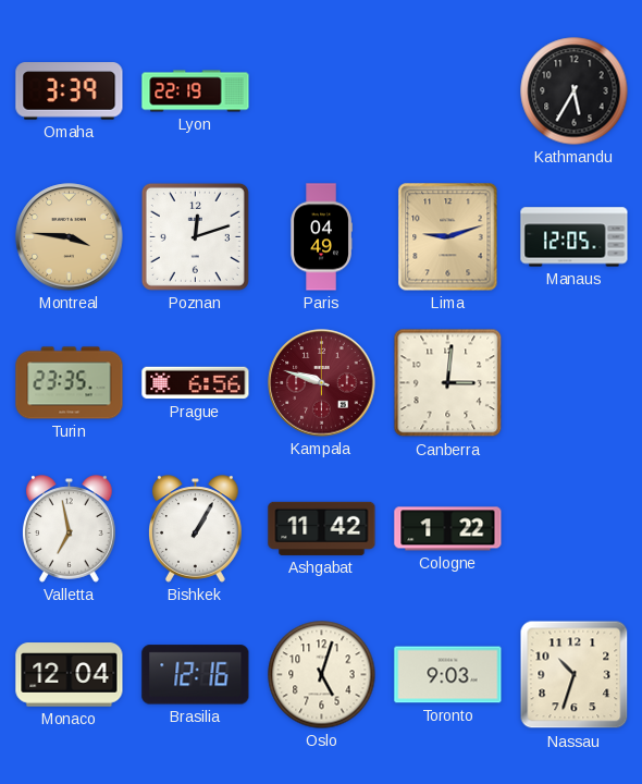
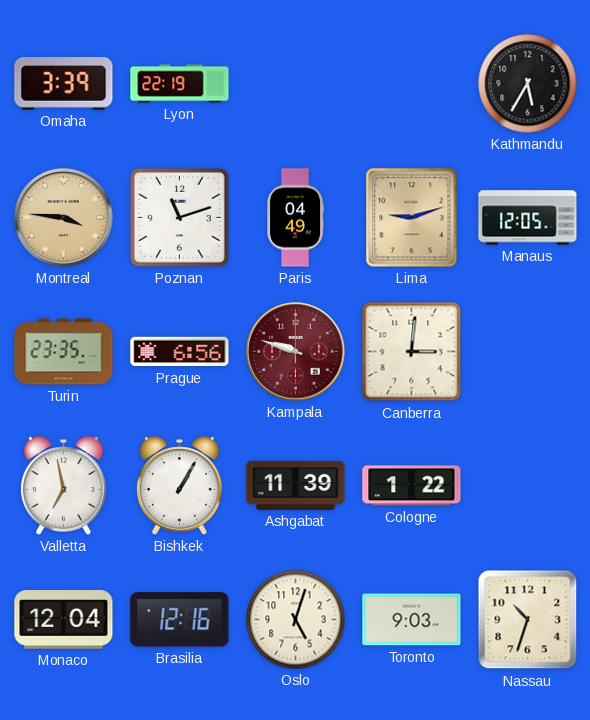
Poznan: 12:12 -> 11:12 (179, 217)
Ashgabat: 11:42 -> 11:39 (296, 485)
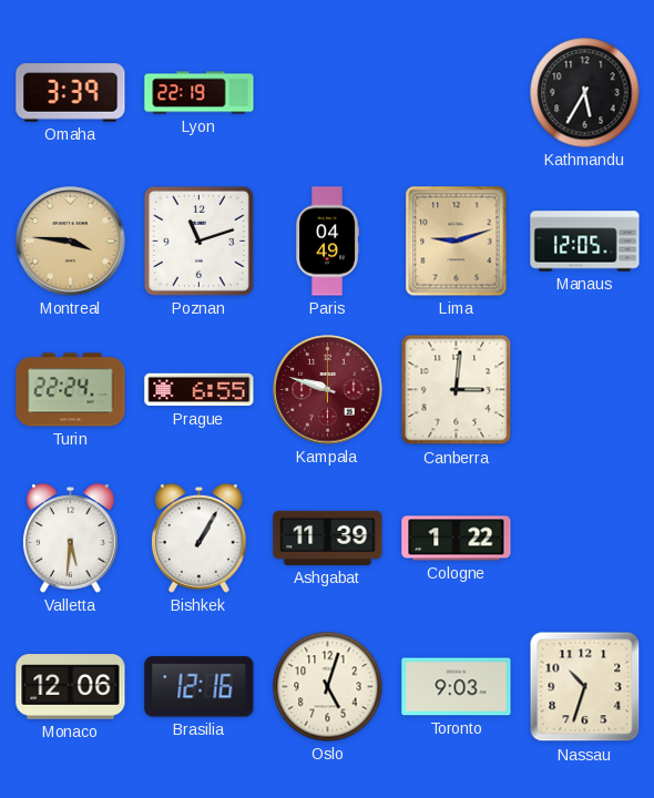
Turin: 23:35 -> 22:24 (71, 390)
Prague: 6:56 -> 6:55 (200, 390)
Valletta: 6:58 -> 5:31 (71, 539)
Monaco: 12:04 -> 12:06 (71, 687)
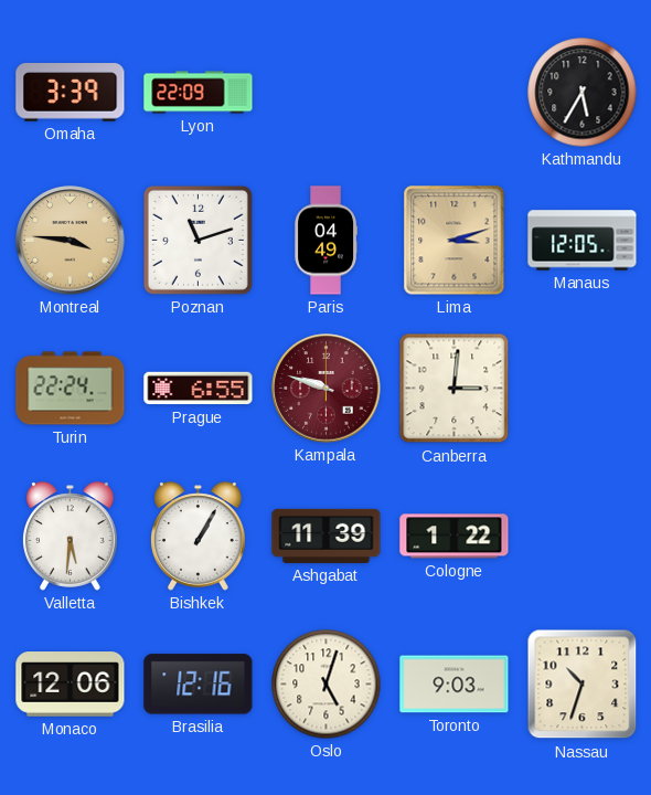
Lyon: 22:19 -> 22:09 (199, 93)
Lima: 9:12 -> 3:12 (455, 241)
